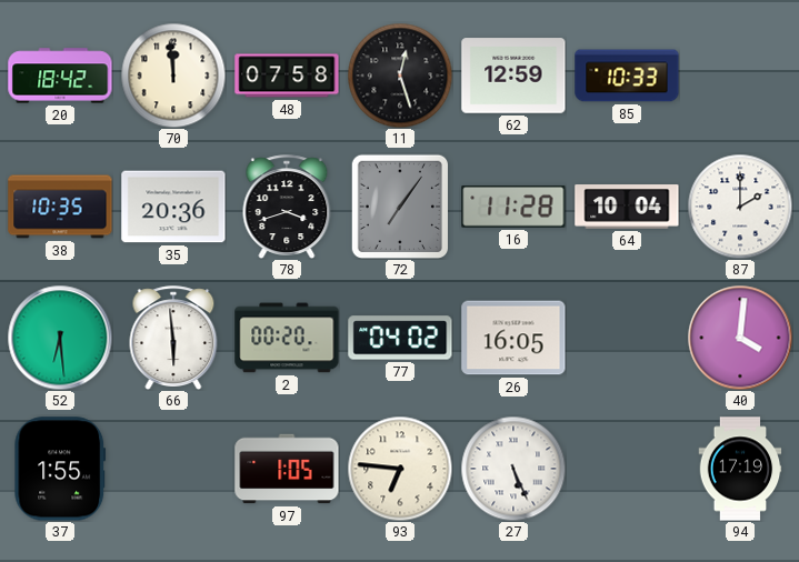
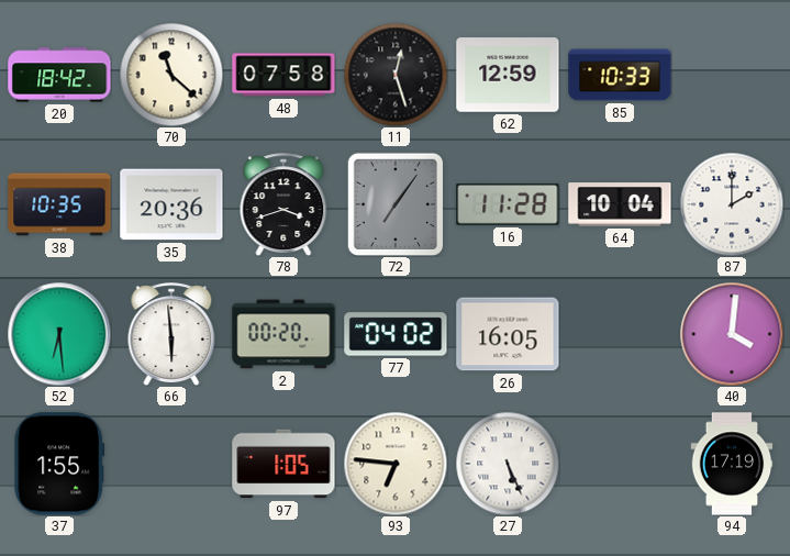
70: 11:59 -> 11:22 (171, 75)
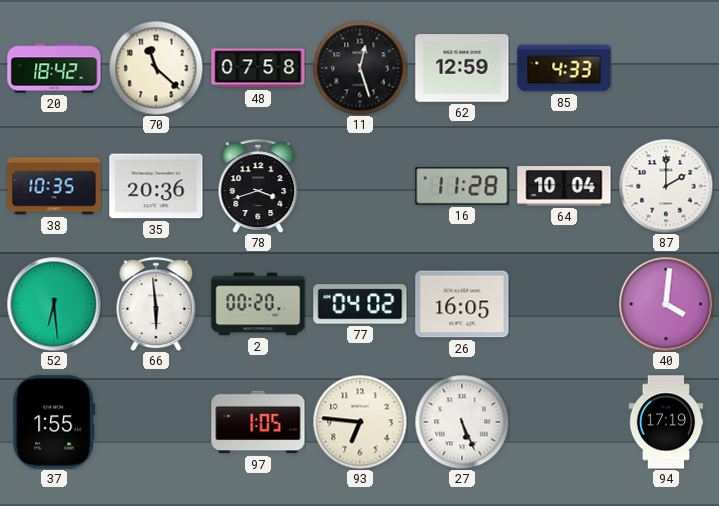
85: 10:33 -> 4:33 (564, 68)
72: 7:06 -> none (394, 203)
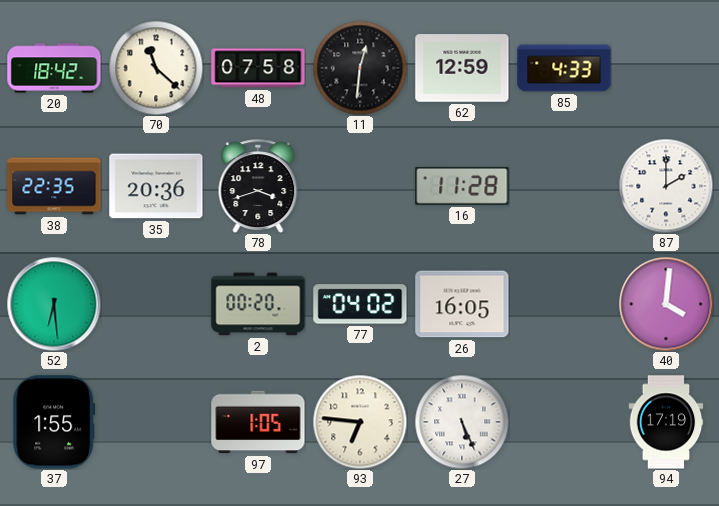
11: 12:27 -> 12:31 (360, 68)
38: 10:35 -> 22:35 (54, 186)
64: 10:04 -> none (564, 186)
66: 5:59 -> none (156, 304)
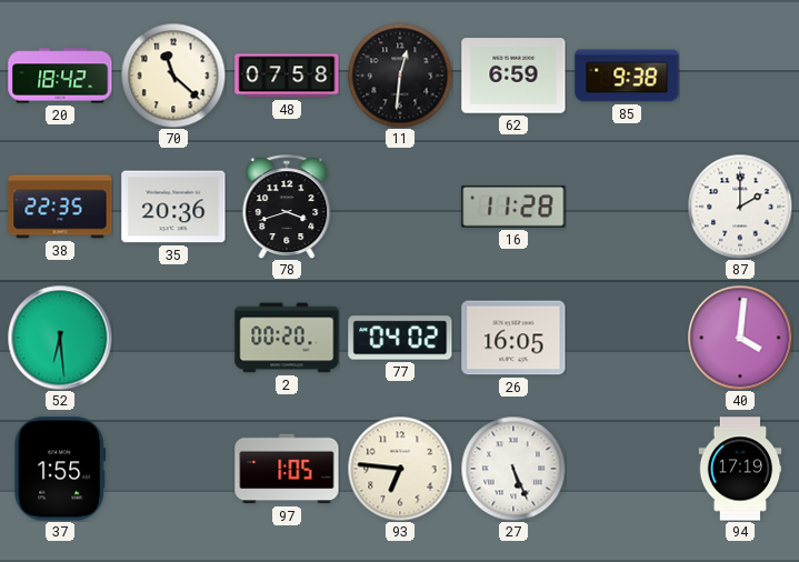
62: 12:59 -> 6:59 (513, 76)
85: 4:33 -> 9:38 (627, 76)
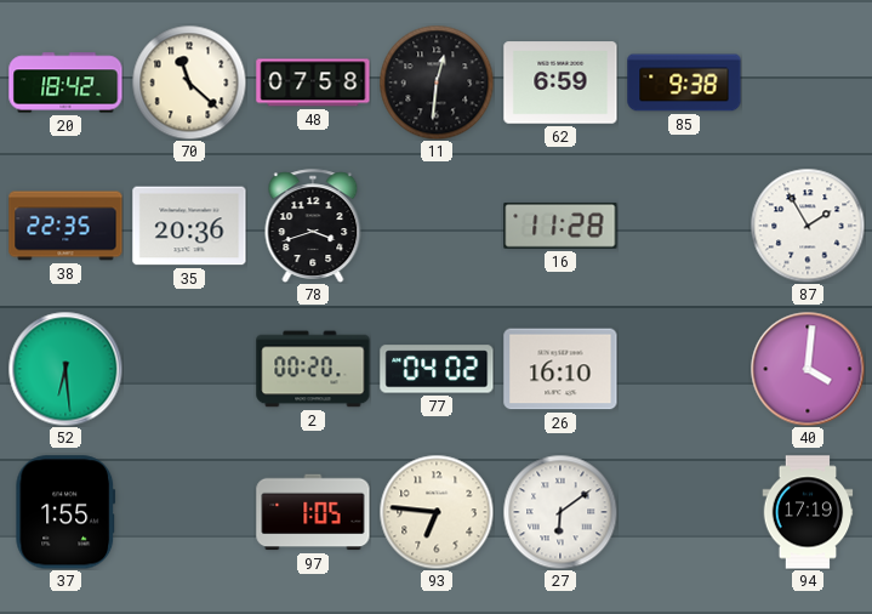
87: 2:00 -> 1:55 (808, 226)
26: 16:05 -> 16:10 (560, 369)
27: 5:26 -> 6:09 (560, 512)
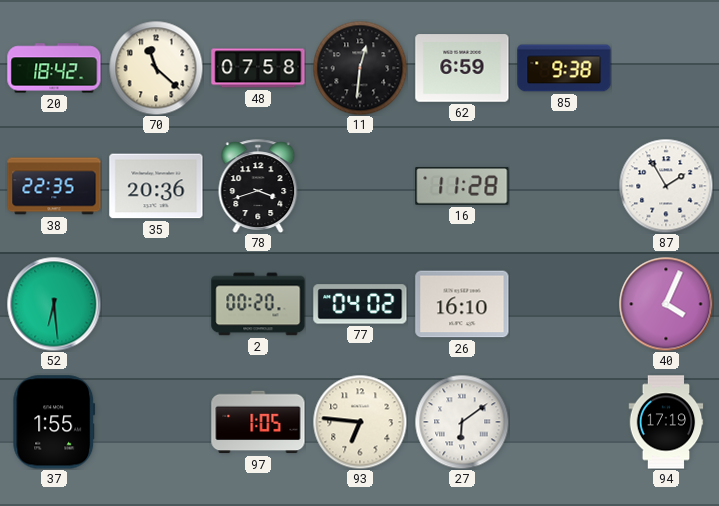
40: 4:01 -> 4:04 (666, 304)
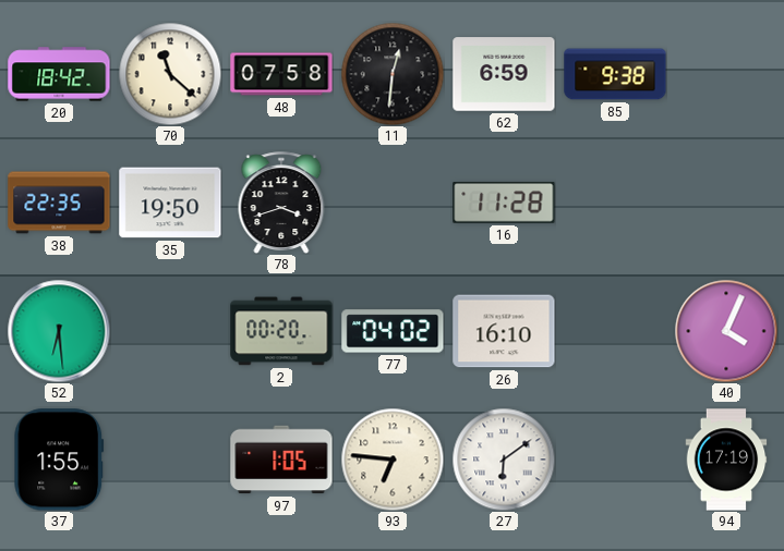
35: 20:36 -> 19:50 (170, 203)
87: 1:55 -> none (666, 186)
